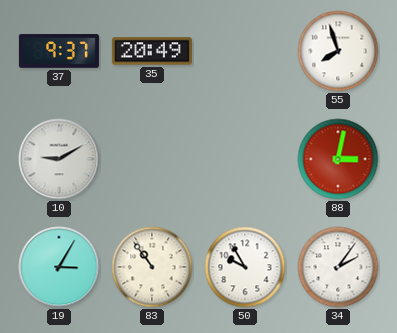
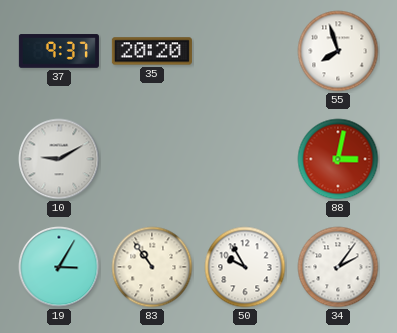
35: 20:49 -> 20:20 (152, 51)
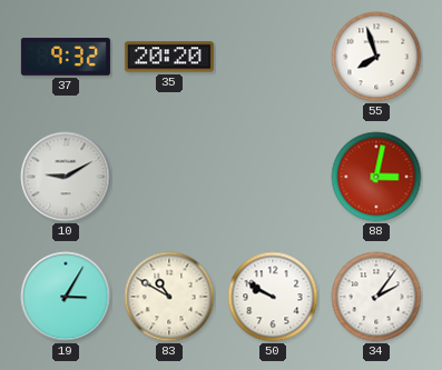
37: 9:37 -> 9:32 (66, 57)
83: 10:54 -> 10:50 (169, 297)
50: 9:55 -> 9:50 (273, 297)
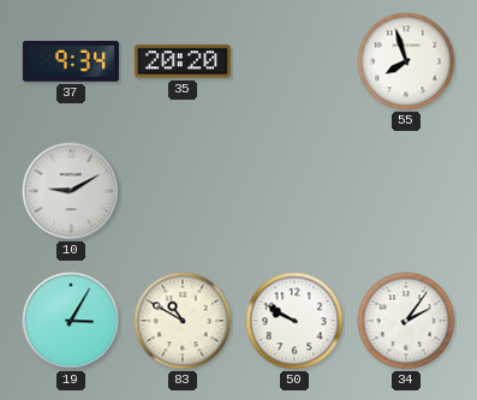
37: 9:32 -> 9:34 (71, 61)
88: 3:02 -> none (376, 177)
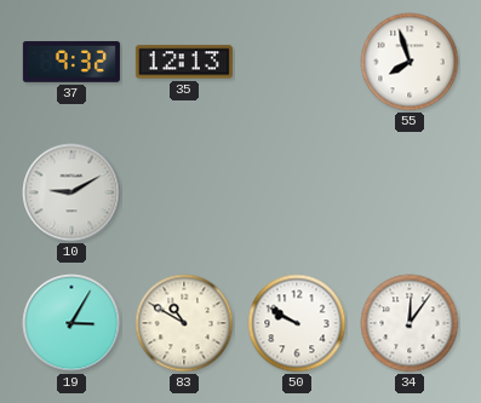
37: 9:34 -> 9:32 (71, 62)
35: 20:20 -> 12:13 (184, 62)
34: 2:06 -> 12:06 (410, 323)
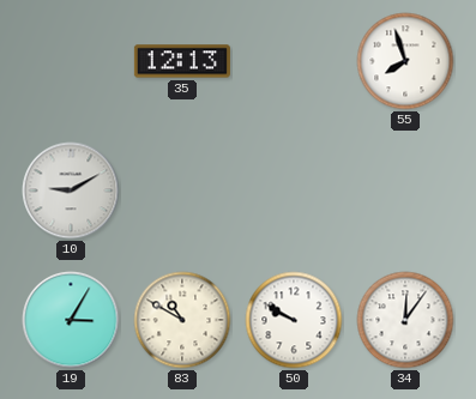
37: 9:32 -> none (71, 62)
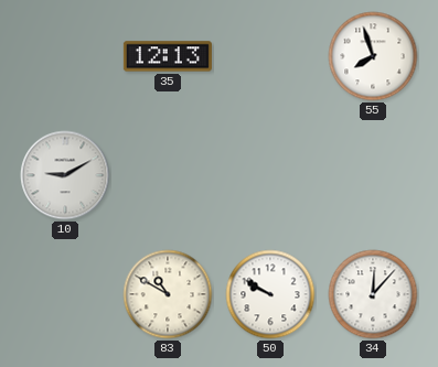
19: 3:05 -> none (71, 320)
34: 12:06 -> 12:07 (373, 294)
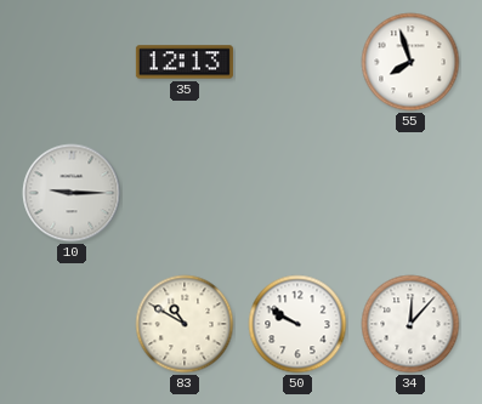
10: 9:10 -> 9:15 (72, 193)
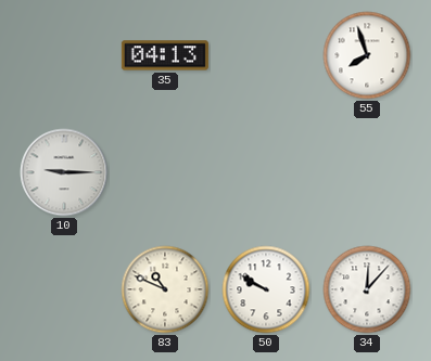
35: 12:13 -> 04:13 (165, 55)
83: 10:50 -> 10:49 (165, 289)
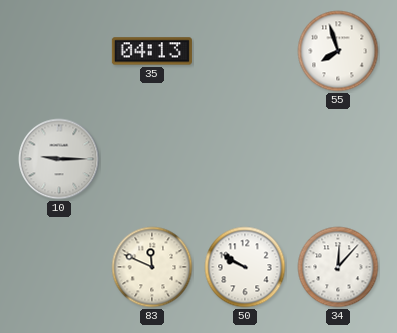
83: 10:49 -> 11:49 (152, 267)
